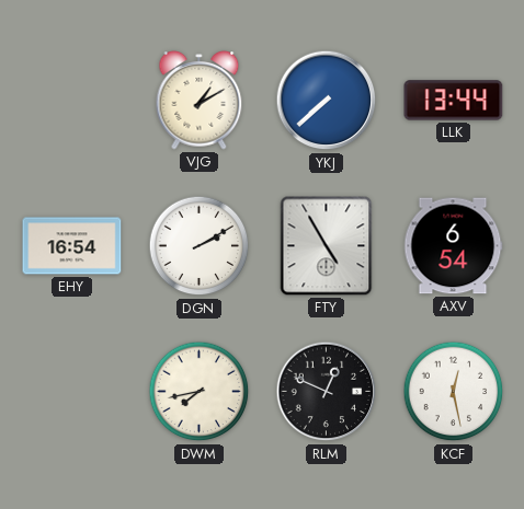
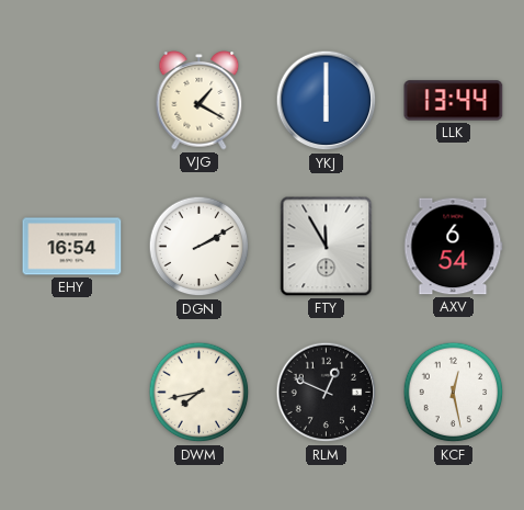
VJG: 1:10 -> 1:20 (200, 101)
YKJ: 7:38 -> 6:00 (327, 101)
FTY: 4:55 -> 11:55 (327, 247)
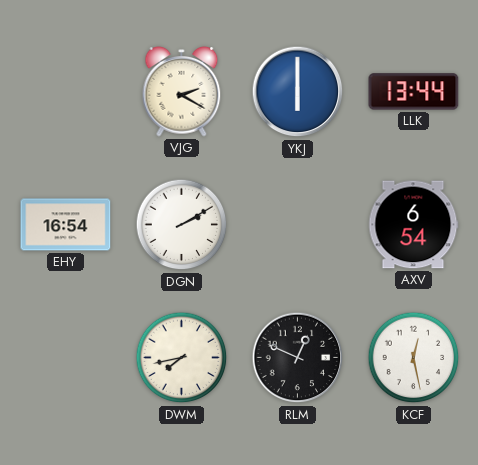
VJG: 1:20 -> 2:20 (182, 92)
FTY: 11:55 -> none (327, 247)
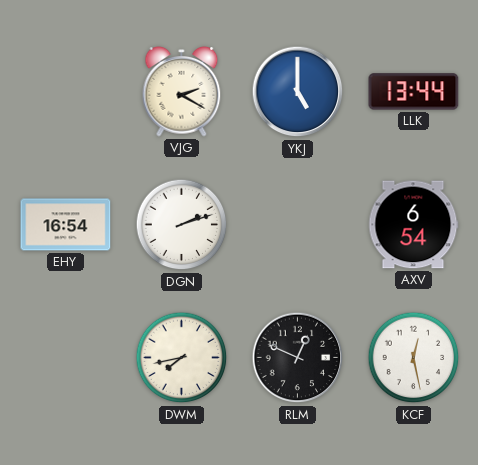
YKJ: 6:00 -> 5:00 (298, 92)
DGN: 2:10 -> 2:12 (182, 225)
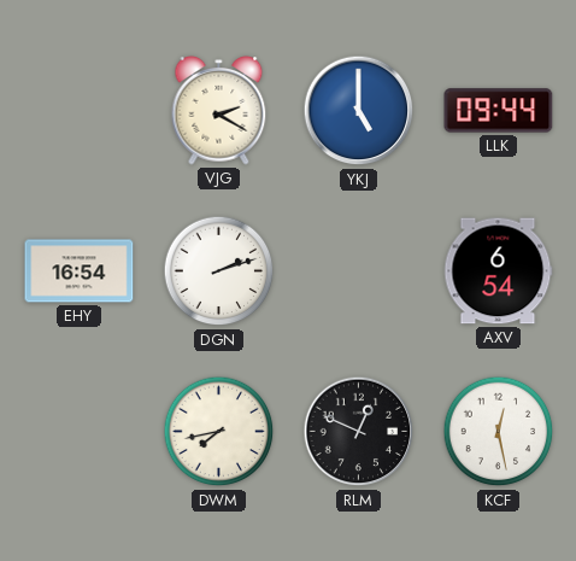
LLK: 13:44 -> 09:44 (499, 111)
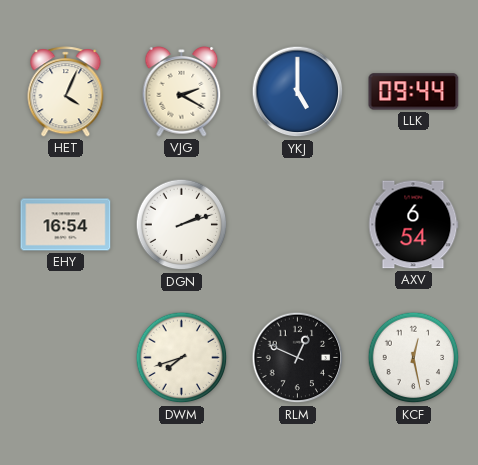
HET: none -> 4:04 (66, 92)
DWM: 7:43 -> 7:42 (182, 358)
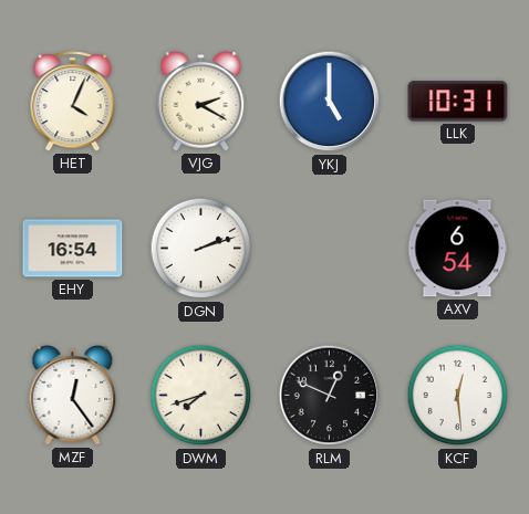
LLK: 09:44 -> 10:31 (458, 102)
MZF: none -> 12:24 (73, 396)
KCF: 12:28 -> 12:29 (458, 396)
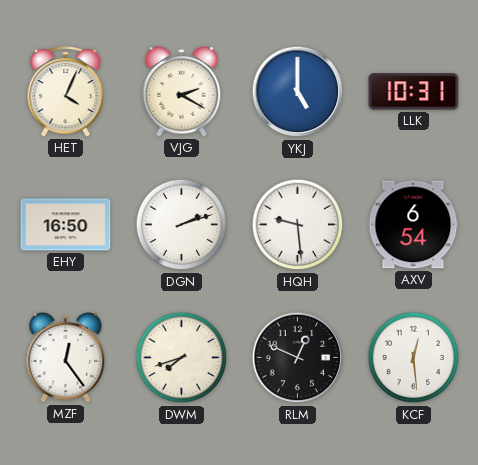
EHY: 16:54 -> 16:50 (66, 225)
HQH: none -> 9:29 (298, 225)
